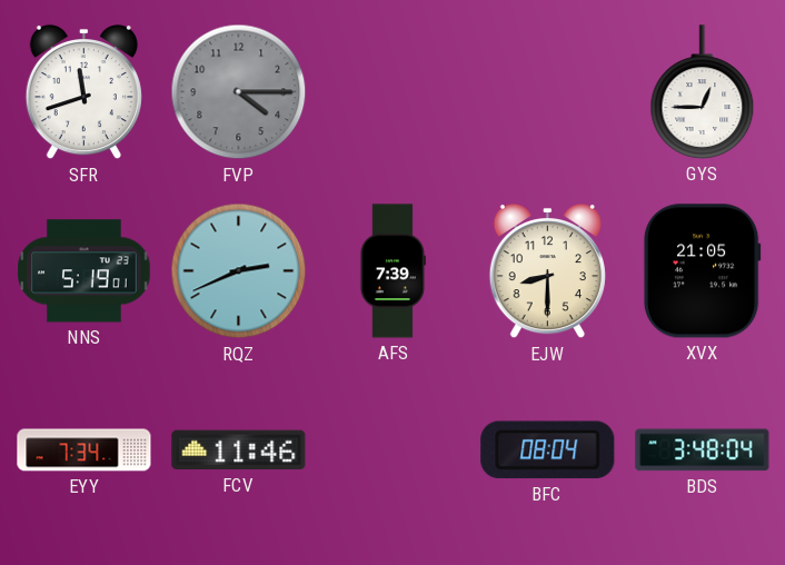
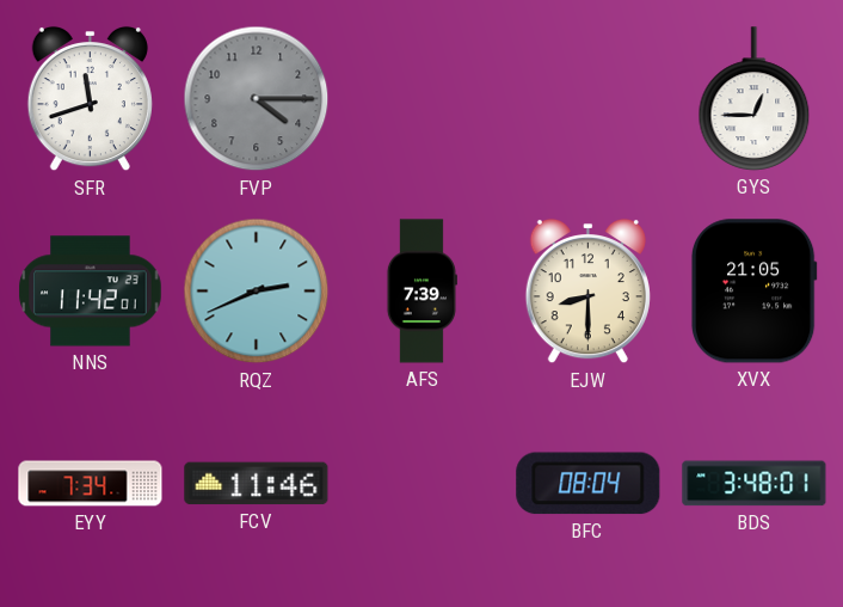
NNS: 5:19 -> 11:42 (91, 292)
BDS: 3:48:04 -> 3:48:01 (755, 484)
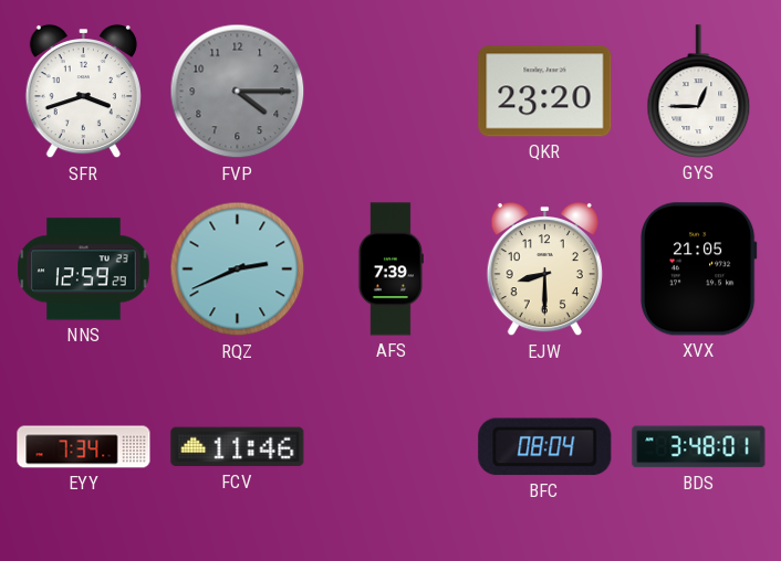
SFR: 11:42 -> 3:42 (83, 92)
QKR: none -> 23:20 (545, 92)
NNS: 11:42 -> 12:59 (84, 269)
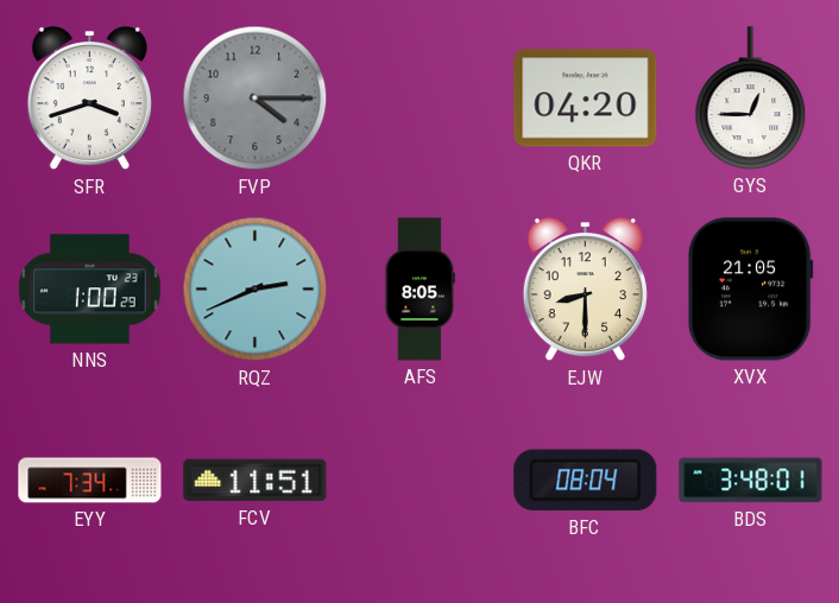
QKR: 23:20 -> 04:20 (586, 99)
NNS: 12:59 -> 1:00 (90, 290)
AFS: 7:39 -> 8:05 (419, 290)
FCV: 11:46 -> 11:51 (256, 481)
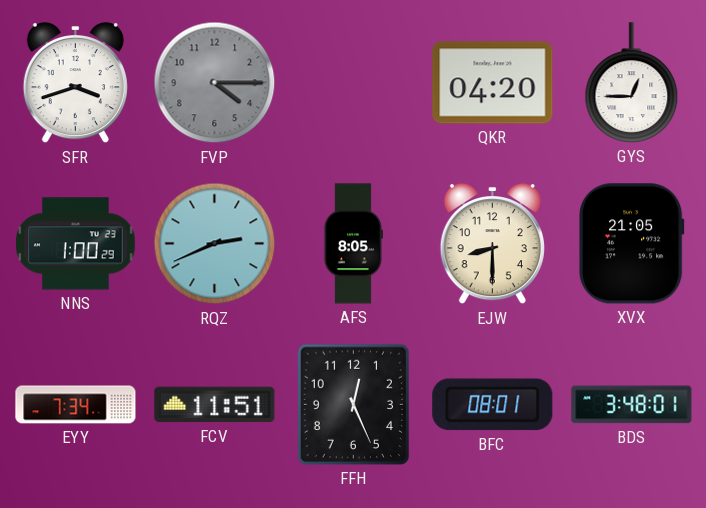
FFH: none -> 12:26 (353, 404)
BFC: 08:04 -> 08:01 (493, 405)
